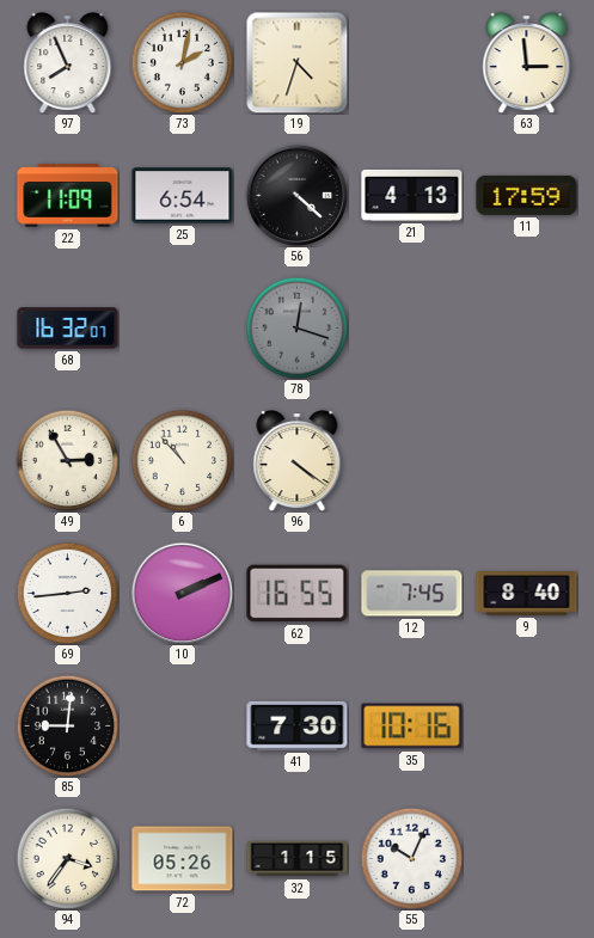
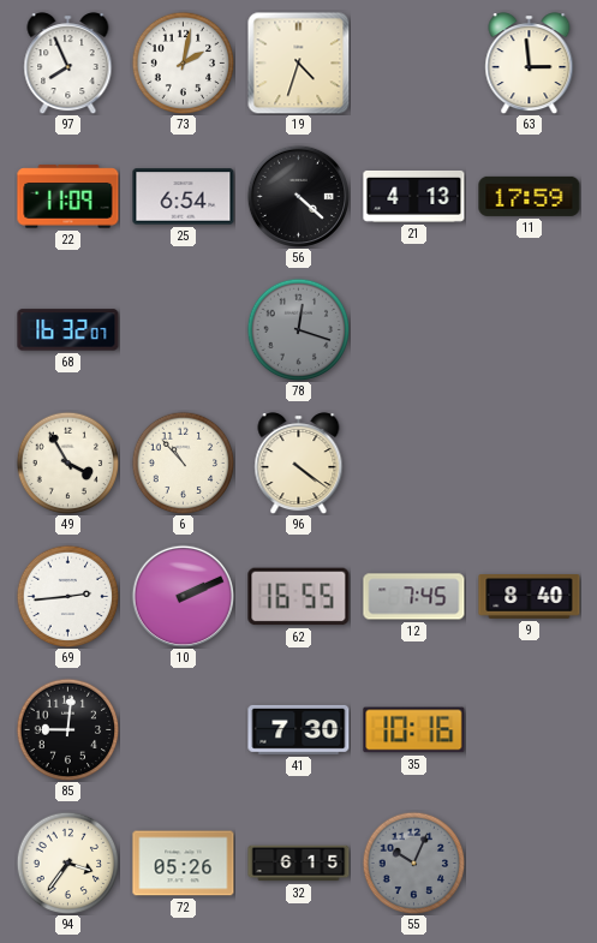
49: 2:55 -> 3:55 (67, 462)
32: 1:15 -> 6:15 (299, 864)
55 dial: white -> grey (413, 863)
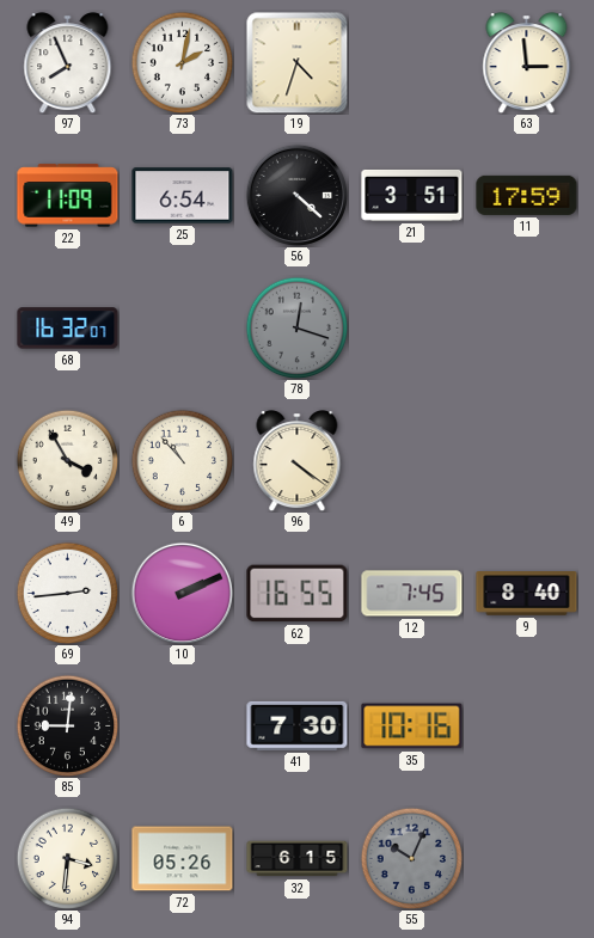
21: 4:13 -> 3:51 (412, 195)
94: 3:36 -> 3:31 (67, 858)
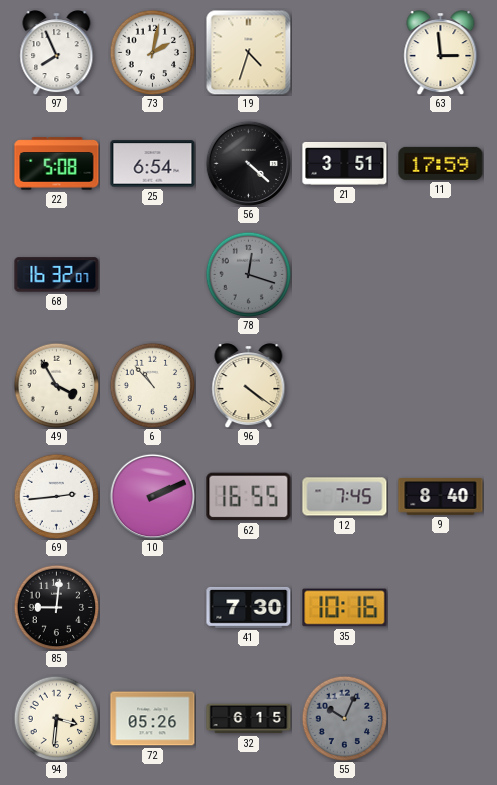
22: 11:09 -> 5:08 (57, 164)
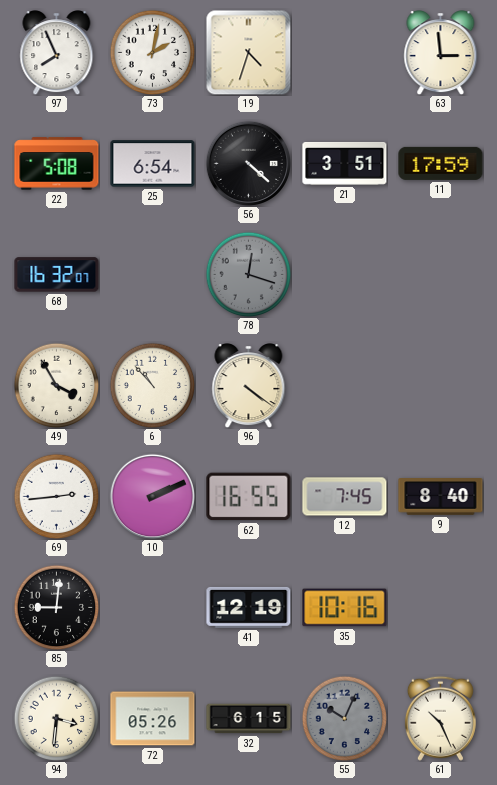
41: 7:30 -> 12:19 (249, 607)
61: none -> 10:26 (440, 718)
